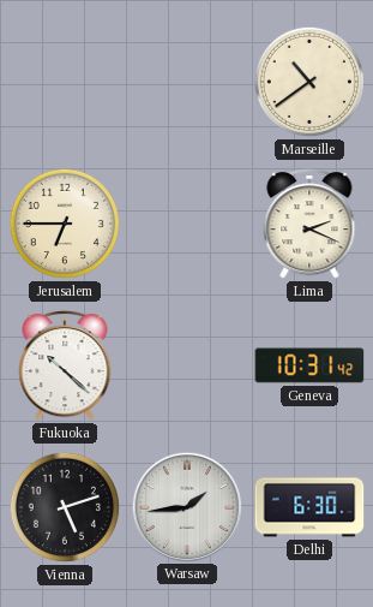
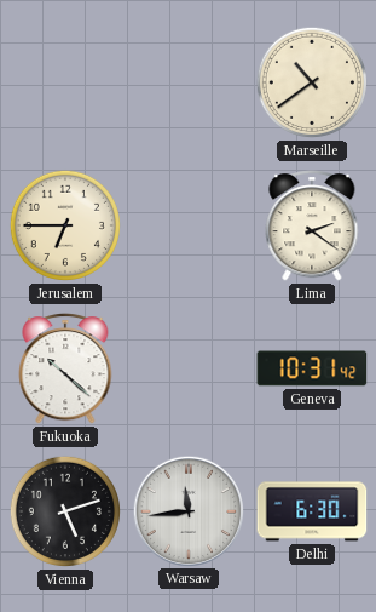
Lima: 2:19 -> 2:21 (312, 225)
Warsaw: 1:44 -> 11:44 (187, 510)
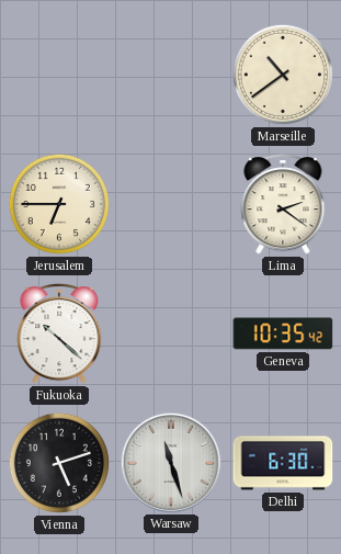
Geneva: 10:31 -> 10:35 (283, 333)
Warsaw: 11:44 -> 11:27 (170, 462)
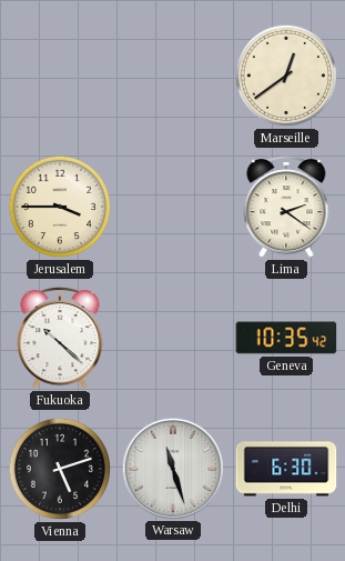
Marseille: 10:39 -> 12:39 (286, 76)
Jerusalem: 6:45 -> 3:45 (60, 207)
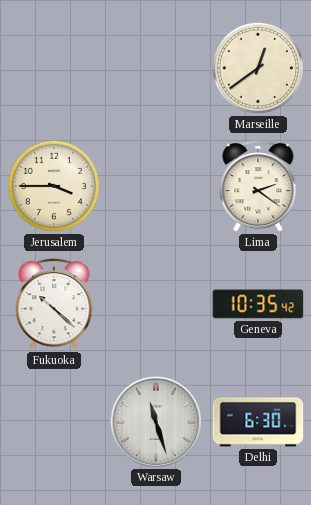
Vienna: 5:12 -> none (60, 469)
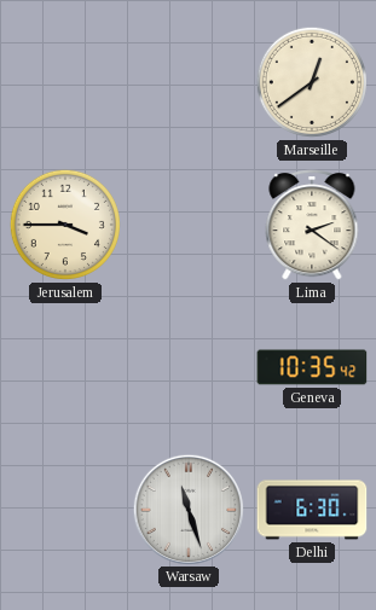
Fukuoka: 10:22 -> none (54, 304)
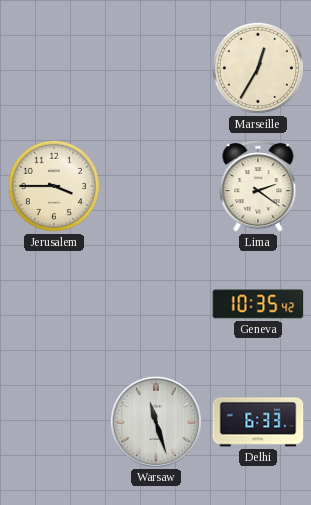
Marseille: 12:39 -> 12:35 (258, 68)
Delhi: 6:30 -> 6:33 (258, 422)
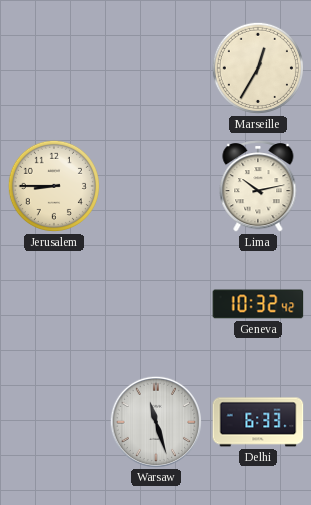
Jerusalem: 3:45 -> 8:45 (54, 186)
Lima: 2:21 -> 10:13 (258, 186)
Geneva: 10:35 -> 10:32 (258, 304)
